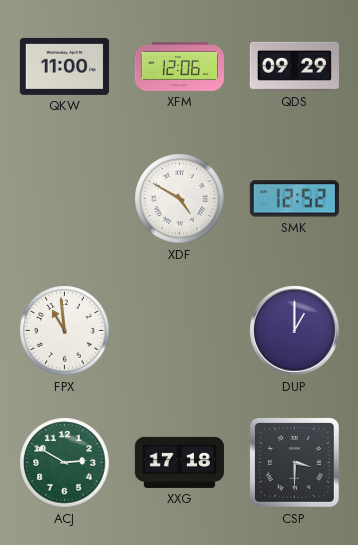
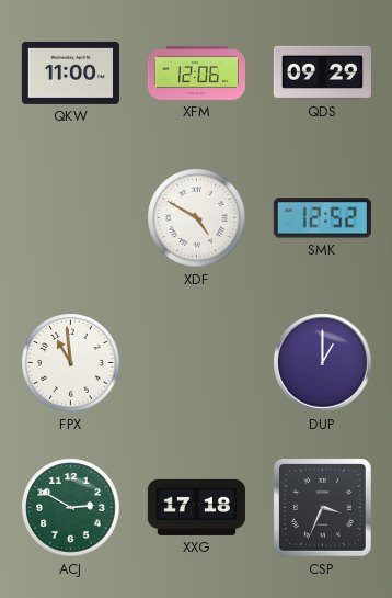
CSP: 3:30 -> 3:34 (323, 508)
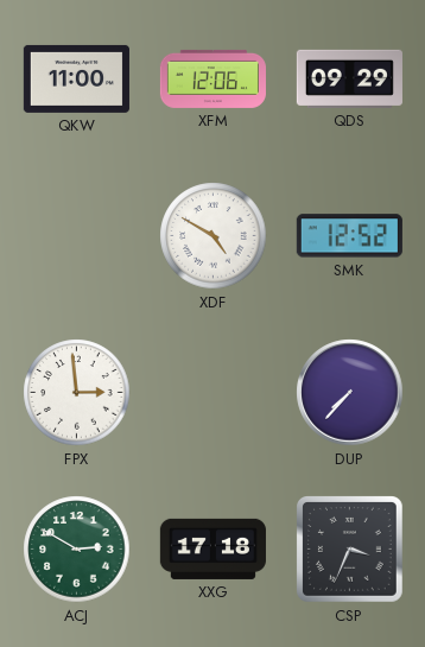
FPX: 10:59 -> 2:59 (77, 393)
DUP: 1:00 -> 7:37 (350, 393)
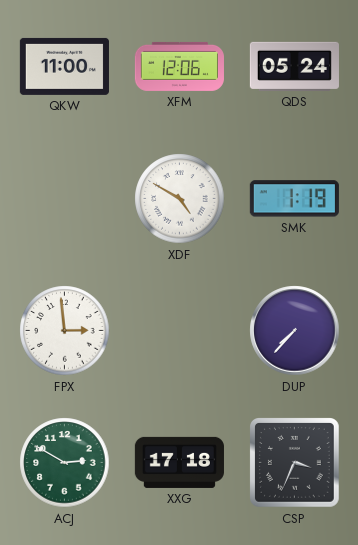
QDS: 09:29 -> 05:24 (294, 66)
SMK: 12:52 -> 1:19 (294, 199)
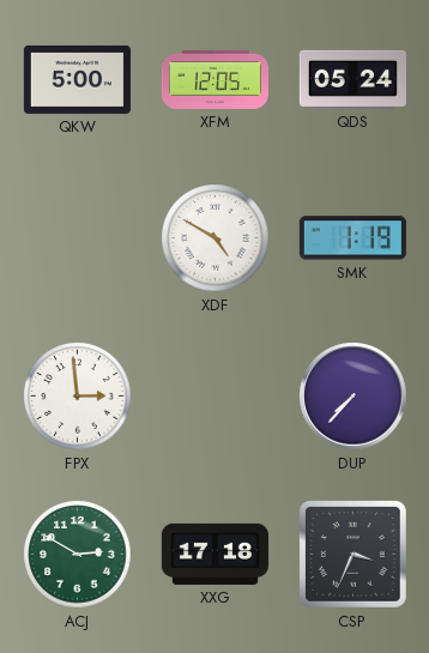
QKW: 11:00 -> 5:00 (77, 79)
XFM: 12:06 -> 12:05 (214, 79)
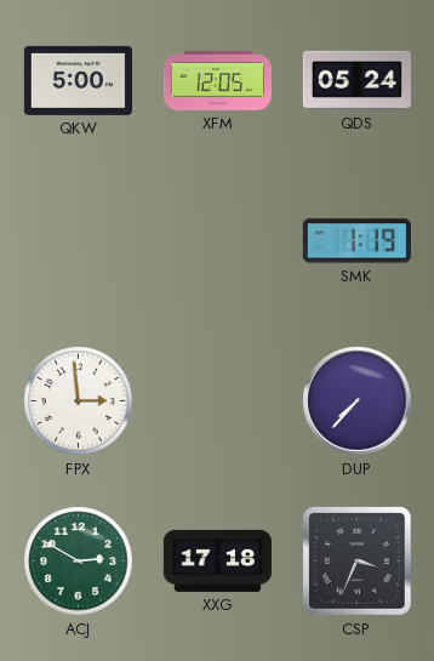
XDF: 4:50 -> none (216, 238)
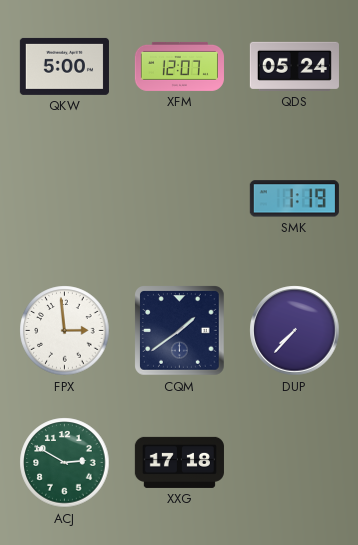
XFM: 12:05 -> 12:07 (179, 66)
CQM: none -> 1:39 (180, 331)
CSP: 3:34 -> none (358, 562)
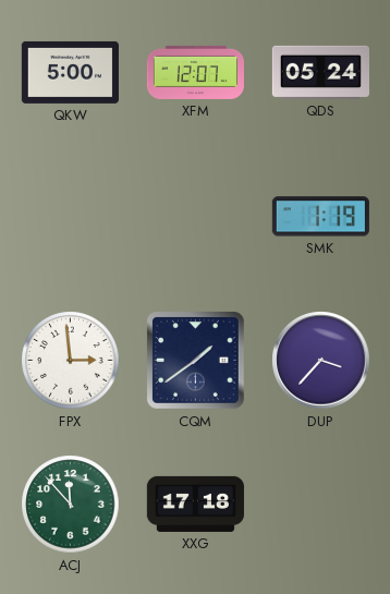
DUP: 7:37 -> 3:37 (321, 361)
ACJ: 2:50 -> 11:53 (71, 505)
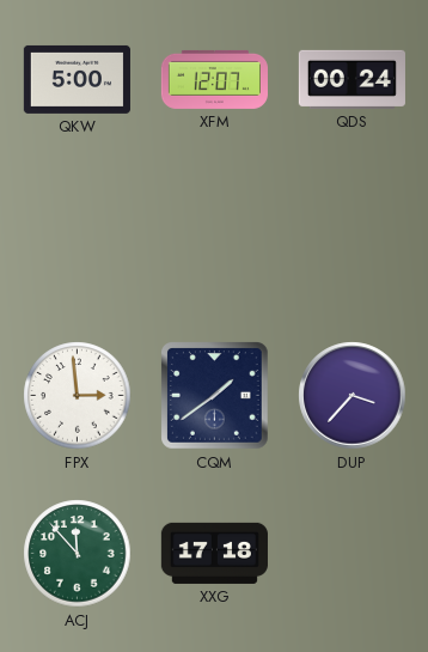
QDS: 05:24 -> 00:24 (351, 79)
SMK: 1:19 -> none (320, 217)
